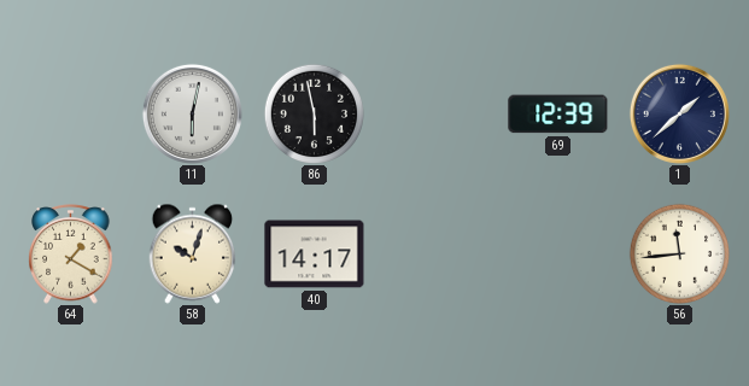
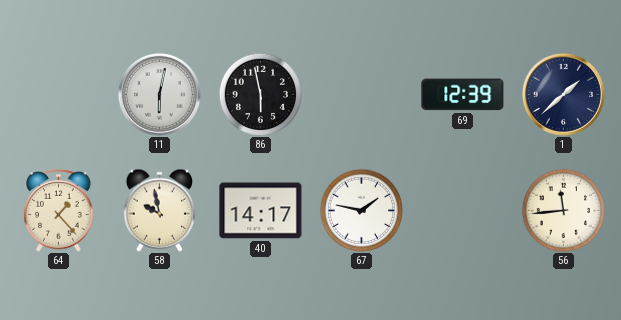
64: 1:20 -> 1:23 (59, 211)
58: 10:03 -> 9:58 (160, 210)
67: none -> 1:47 (361, 210)
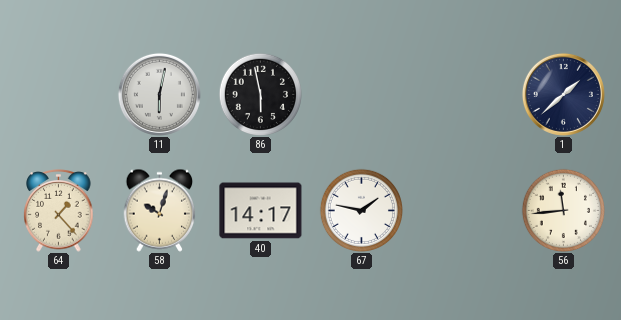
69: 12:39 -> none (463, 95)
58: 9:58 -> 10:03 (160, 210)
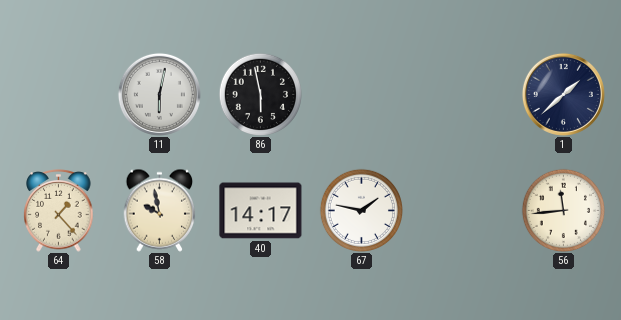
58: 10:03 -> 9:58 (160, 210)
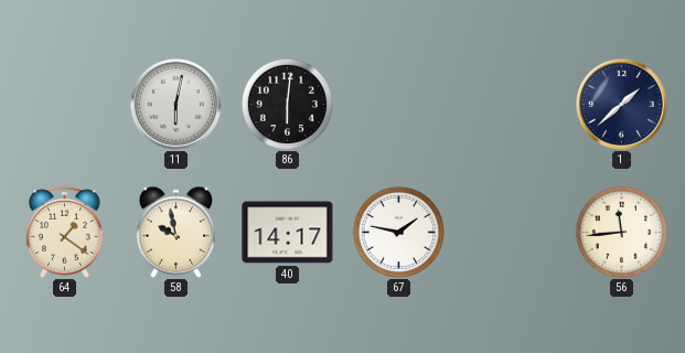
86: 5:58 -> 6:01 (287, 104)
64: 1:23 -> 1:21 (65, 233)
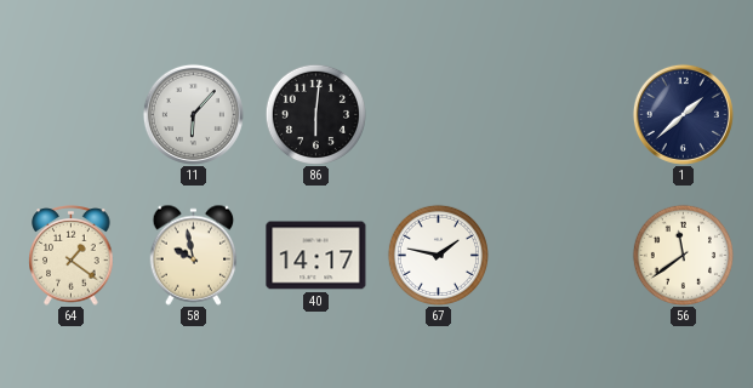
11: 6:02 -> 6:07 (193, 114)
56: 11:44 -> 11:39 (683, 255)
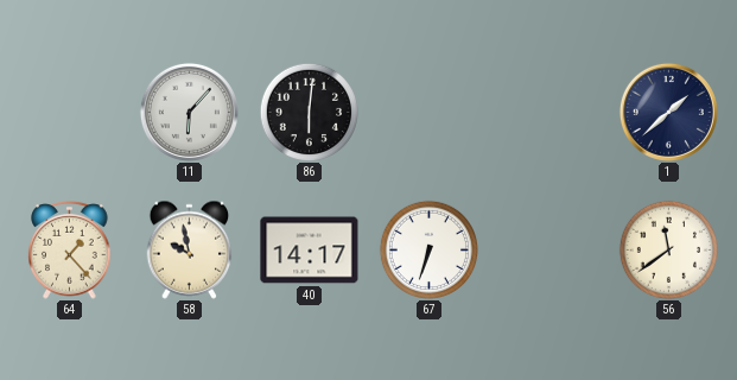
64: 1:21 -> 1:23 (70, 251)
67: 1:47 -> 6:33 (428, 249)
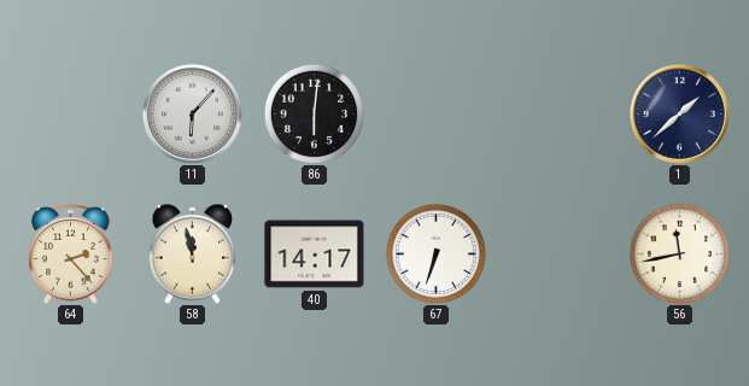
64: 1:23 -> 2:23 (71, 255)
58: 9:58 -> 11:58 (193, 253)
56: 11:39 -> 11:43 (679, 253)
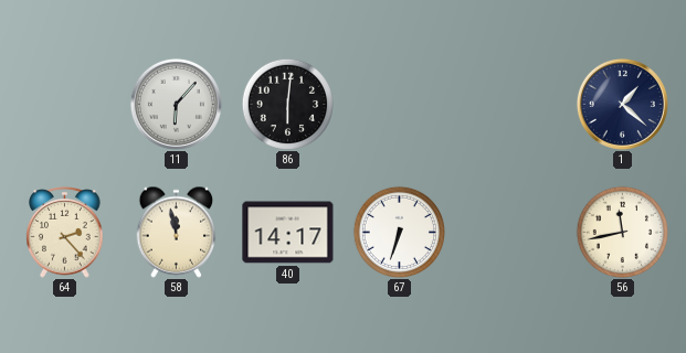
1: 1:38 -> 1:22 (622, 104)
